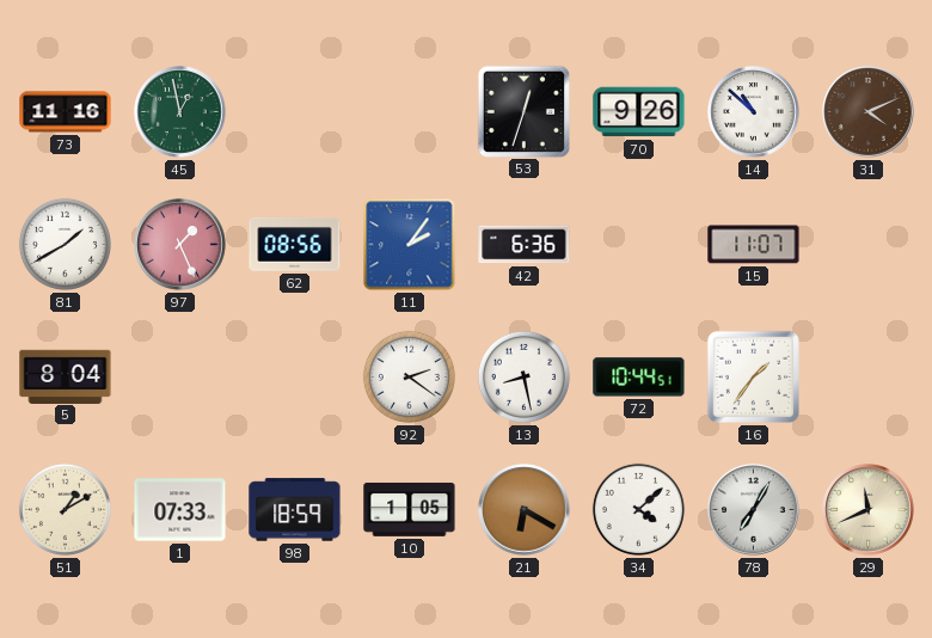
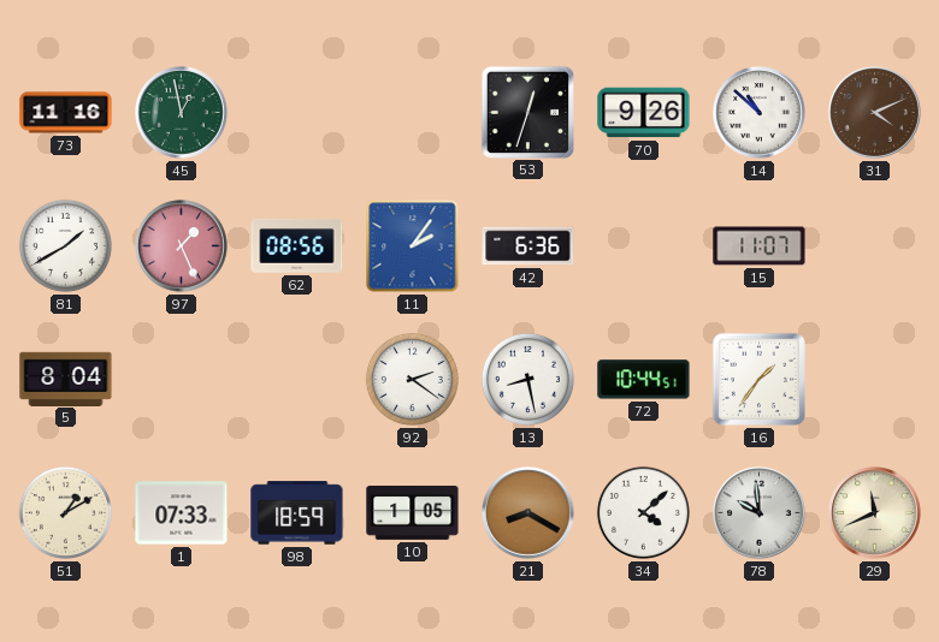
21: 6:20 -> 8:20 (528, 513)
78: 7:05 -> 9:59 (760, 513)
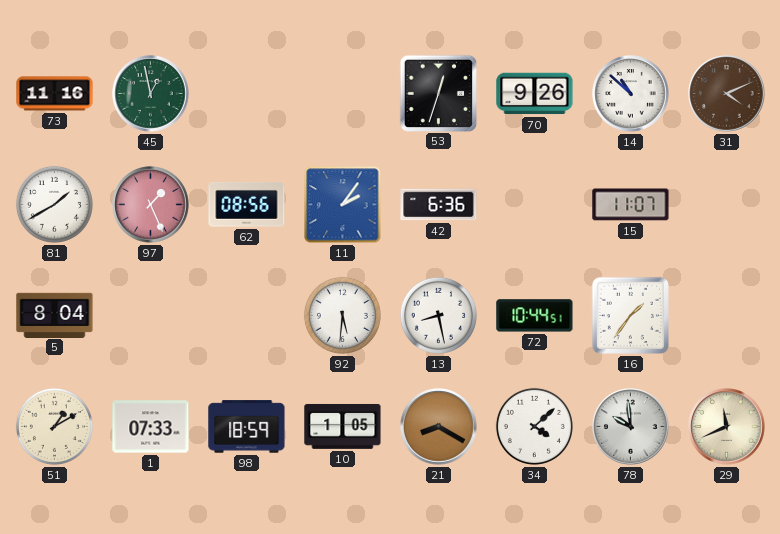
92: 2:21 -> 5:31 (342, 315)
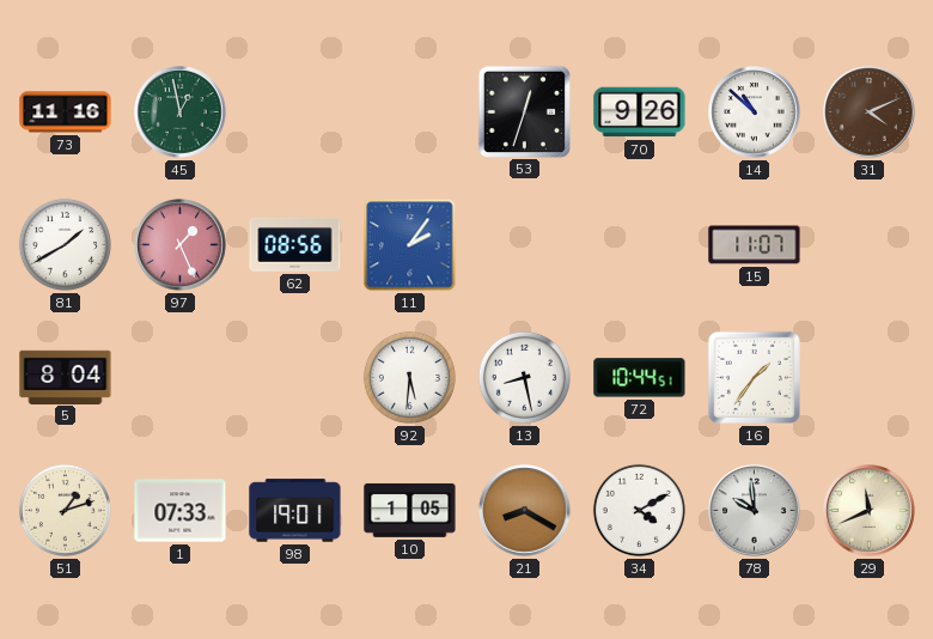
42: 6:36 -> none (439, 205)
51: 1:10 -> 1:12 (65, 510)
98: 18:59 -> 19:01 (295, 511)
34: 4:08 -> 4:10 (639, 510)
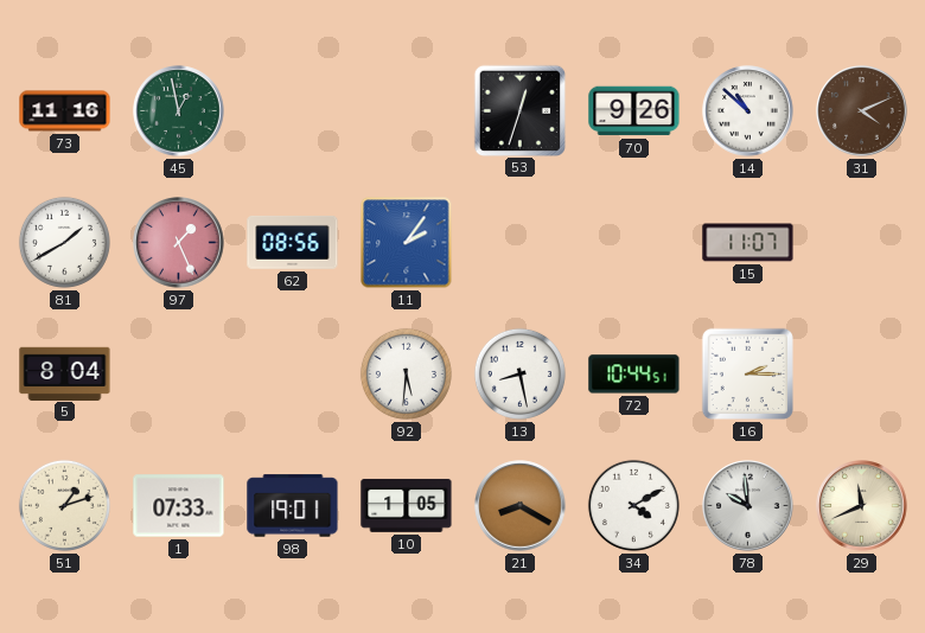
16: 1:36 -> 2:15 (747, 373)
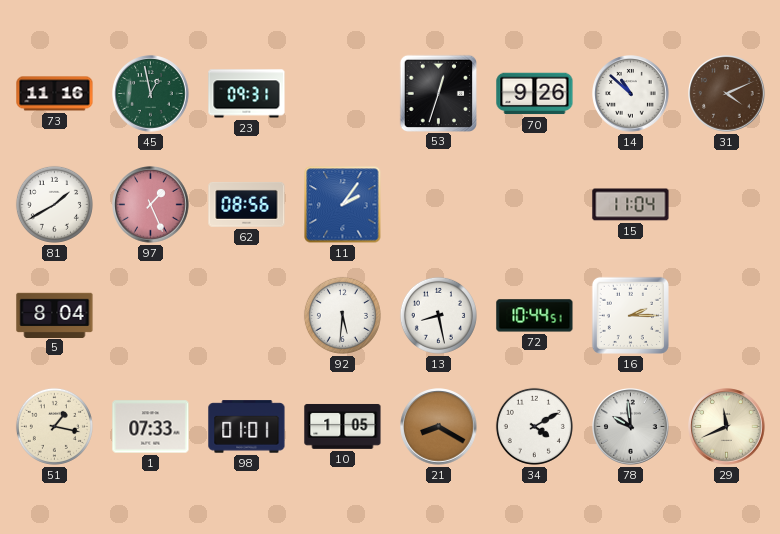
23: none -> 09:31 (247, 94)
15: 11:07 -> 11:04 (631, 205)
51: 1:12 -> 1:17 (54, 426)
98: 19:01 -> 01:01 (247, 427)
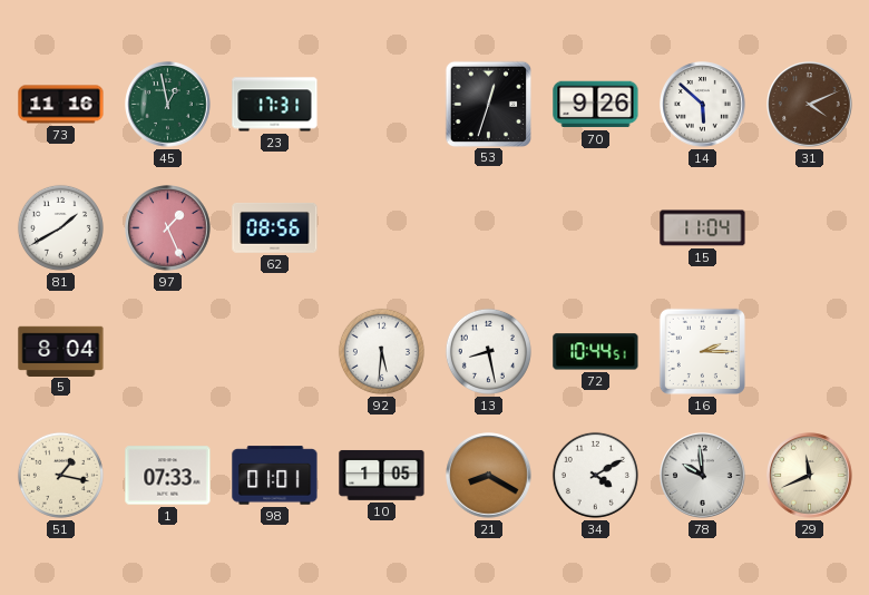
23: 09:31 -> 17:31 (275, 105)
14: 10:52 -> 5:52 (703, 105)
11: 2:06 -> none (343, 205)
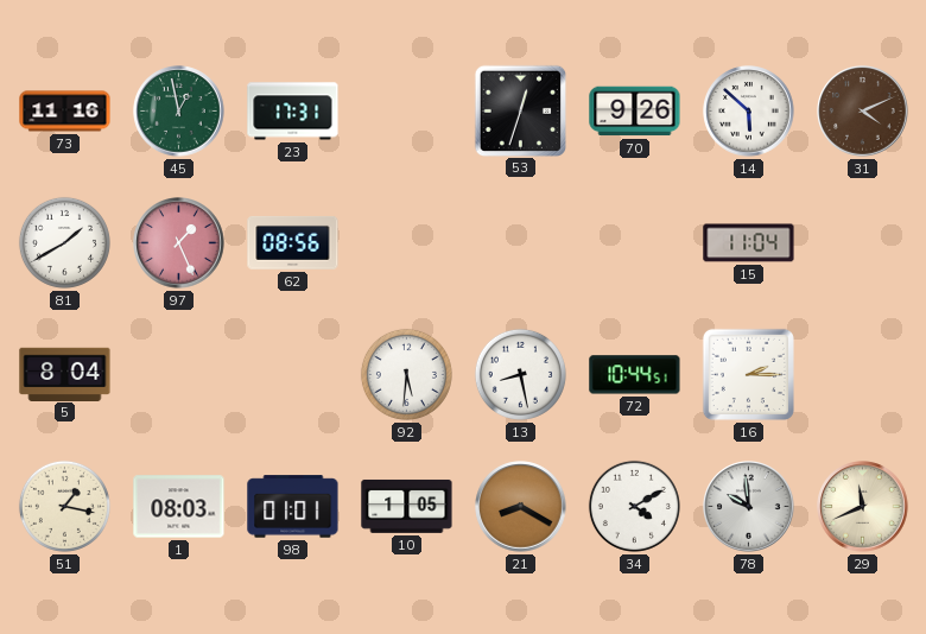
1: 07:33 -> 08:03 (179, 507)
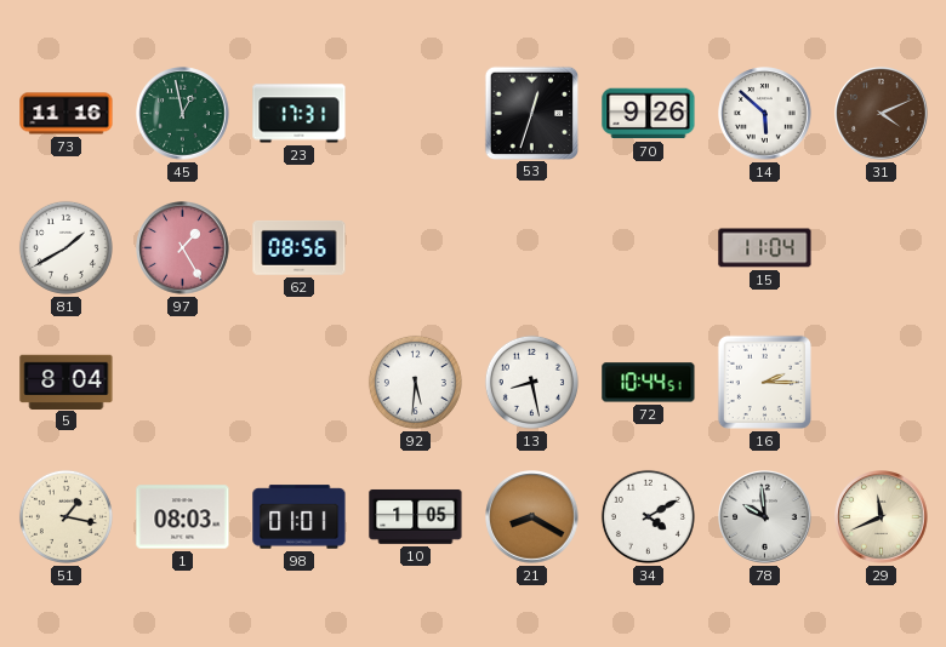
97: 1:26 -> 1:25 (183, 248)
